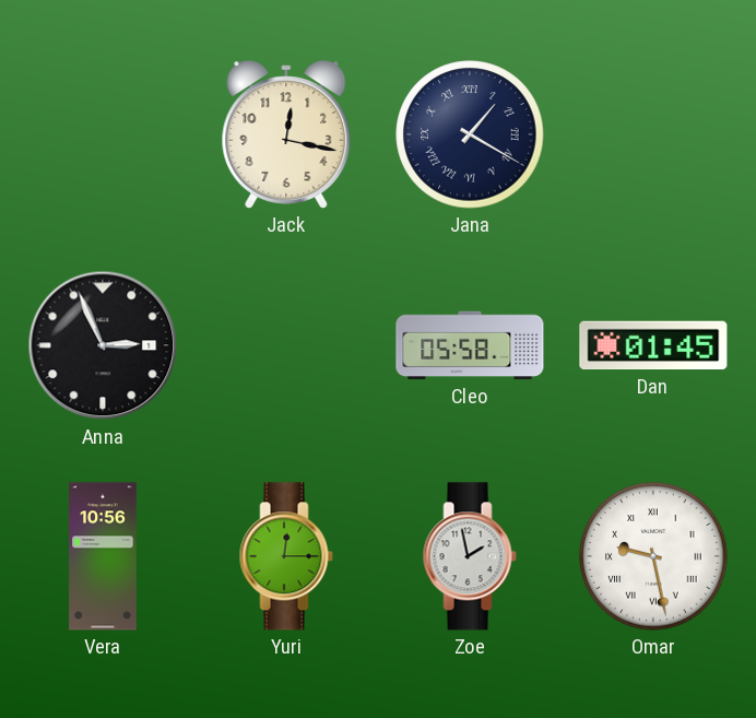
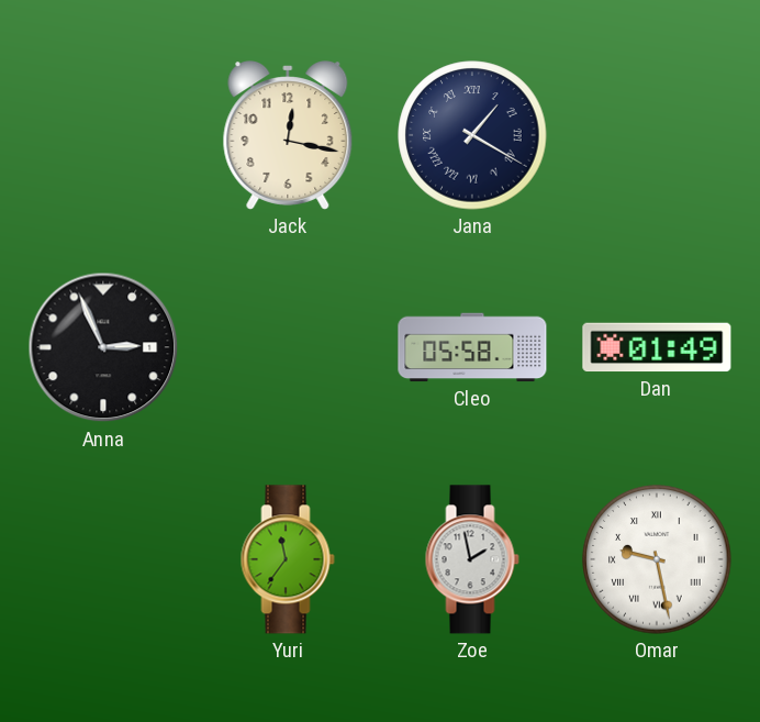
Dan: 01:45 -> 01:49 (657, 347)
Vera: 10:56 -> none (103, 556)
Yuri: 12:15 -> 11:36 (288, 559)
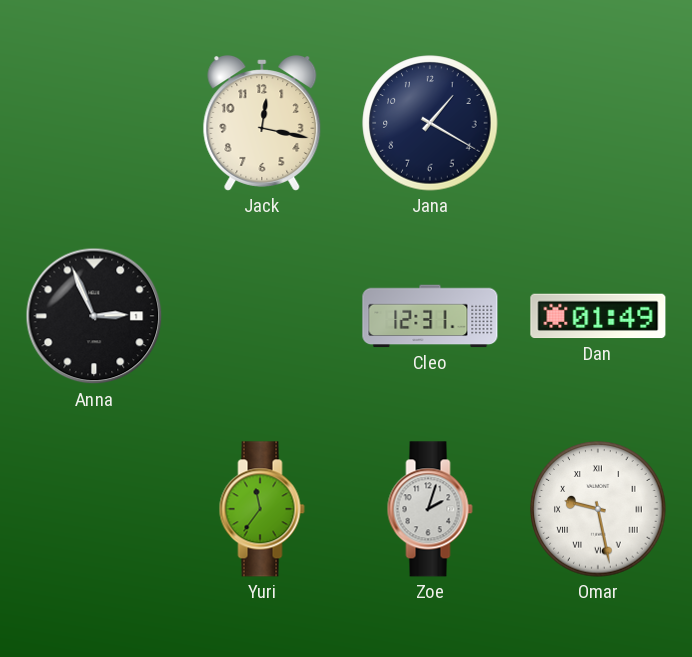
Jana numerals: Roman -> Arabic (430, 123)
Cleo: 05:58 -> 12:31 (430, 316)
Zoe: 1:58 -> 2:03 (430, 509)
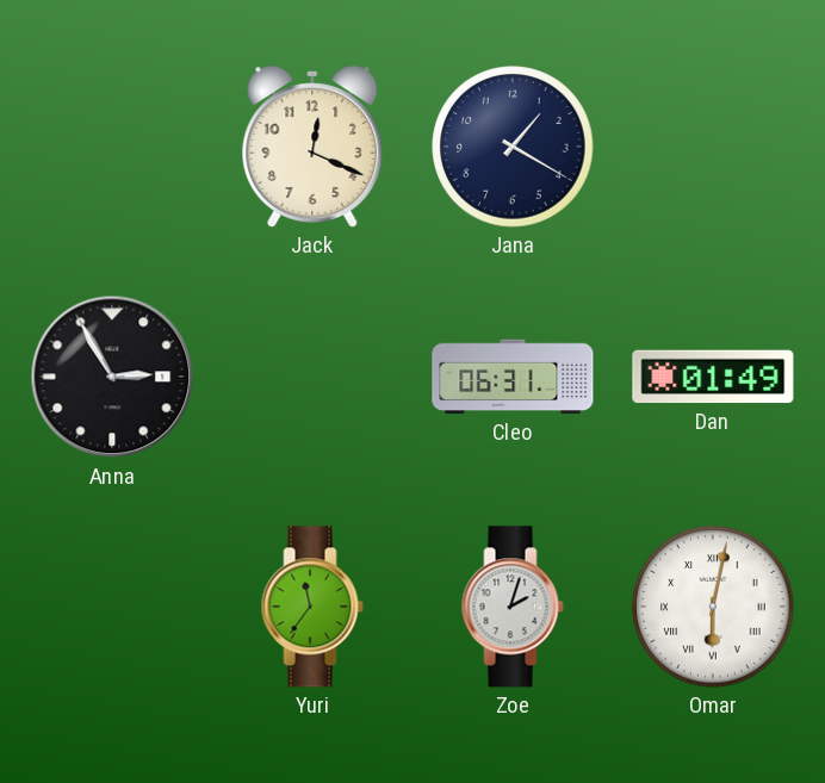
Jack: 12:17 -> 12:19 (312, 148)
Anna: 2:56 -> 2:55 (112, 377)
Cleo: 12:31 -> 06:31 (513, 377)
Omar: 9:28 -> 6:02 (713, 607)
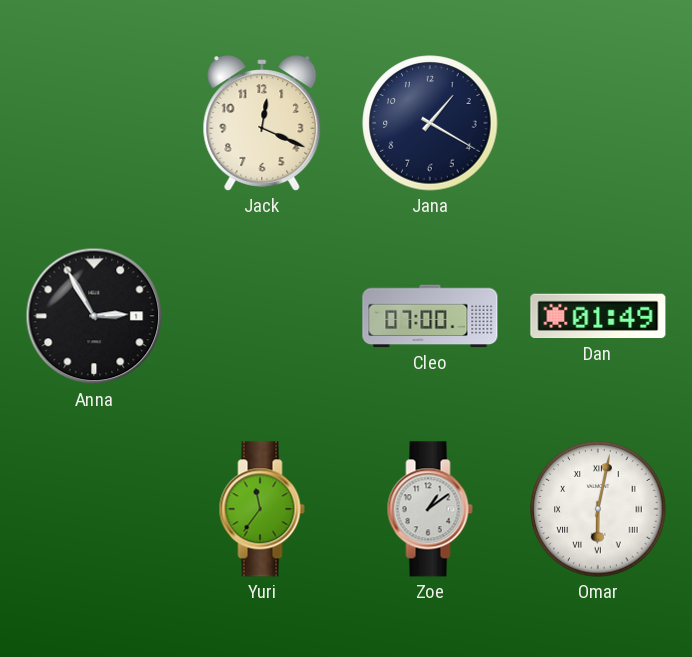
Cleo: 06:31 -> 07:00 (430, 316)
Zoe: 2:03 -> 1:09 (430, 509)
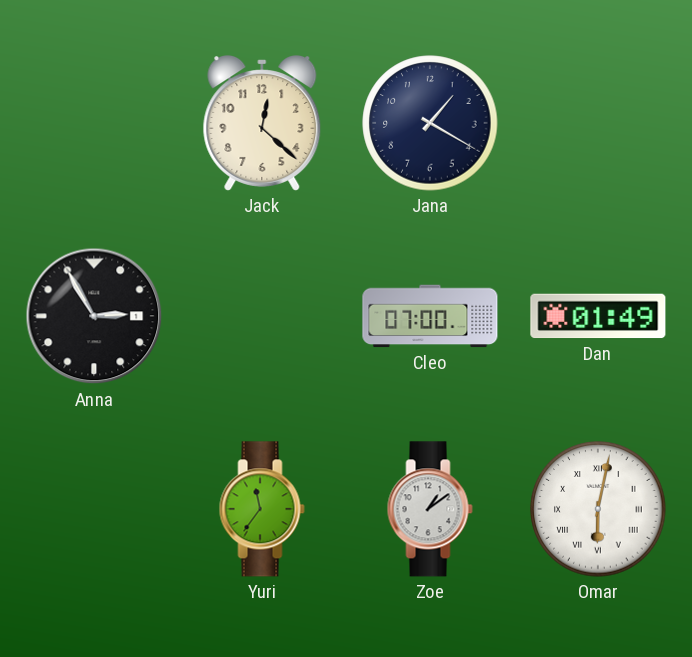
Jack: 12:19 -> 12:22 (262, 124)
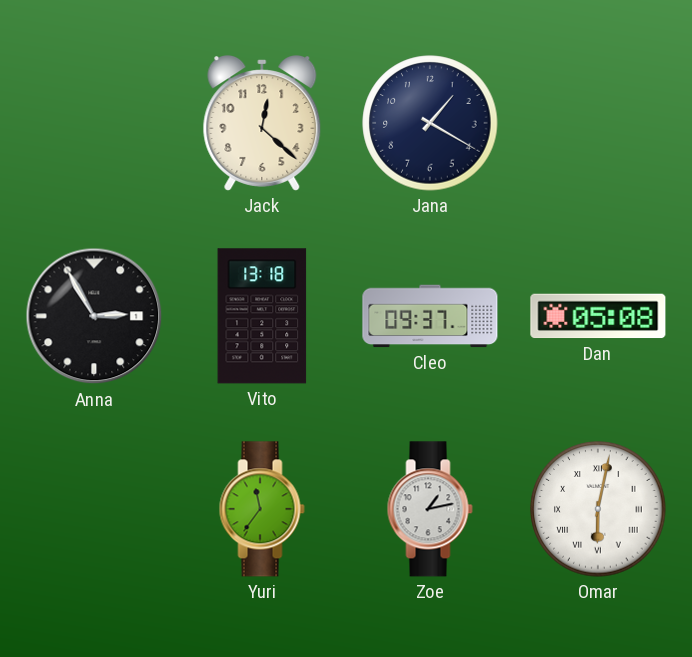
Vito: none -> 13:18 (262, 316)
Cleo: 07:00 -> 09:37 (430, 316)
Dan: 01:49 -> 05:08 (598, 316)
Zoe: 1:09 -> 1:13 (430, 509)
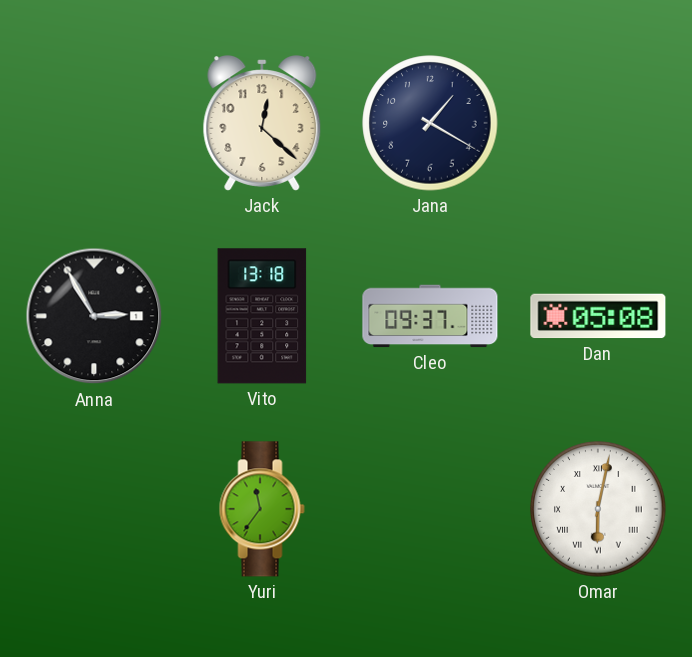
Zoe: 1:13 -> none (430, 509)
